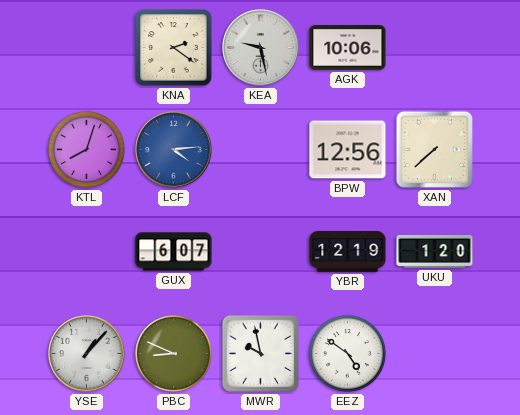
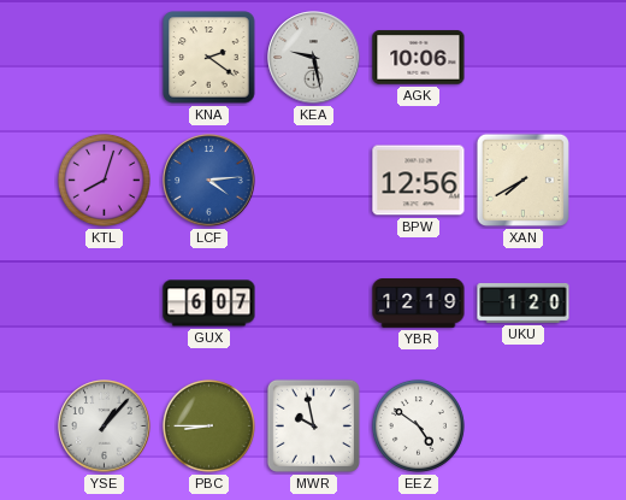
XAN: 7:38 -> 7:40 (522, 180)
PBC: 8:49 -> 8:45 (208, 425)
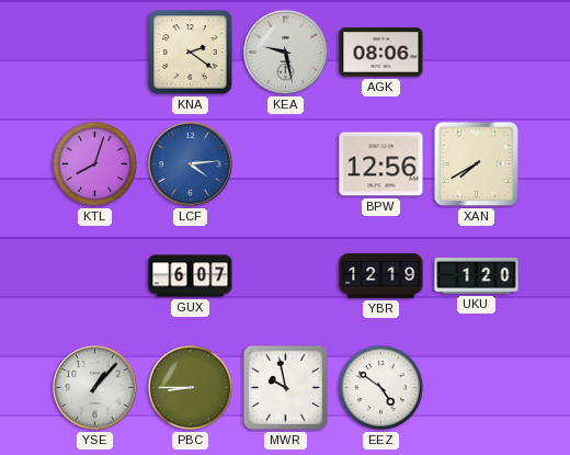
AGK: 10:06 -> 08:06 (381, 53)
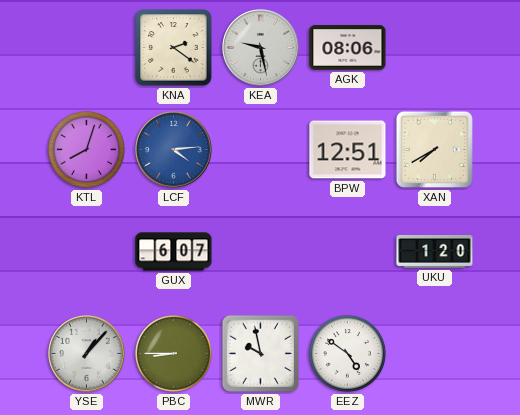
BPW: 12:56 -> 12:51 (348, 150)
YBR: 12:19 -> none (381, 276)
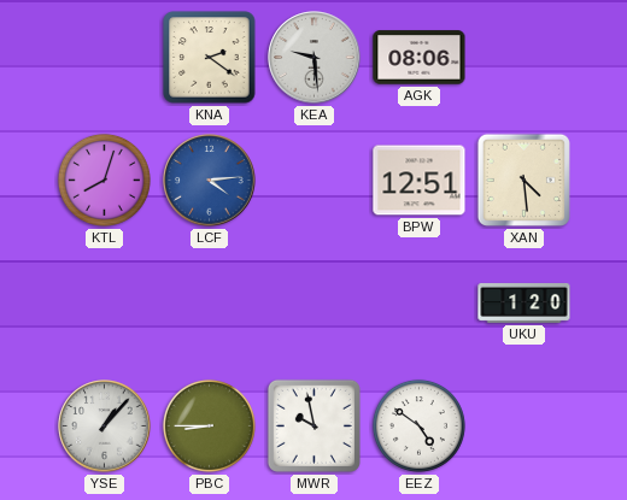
KEA: 9:28 -> 9:29 (315, 58)
XAN: 7:40 -> 4:29 (523, 180)
GUX: 6:07 -> none (174, 252)
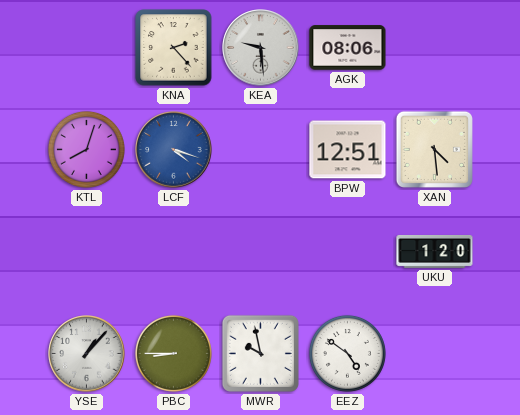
KNA: 2:21 -> 2:23 (174, 48)
LCF: 4:14 -> 4:18 (174, 150)
